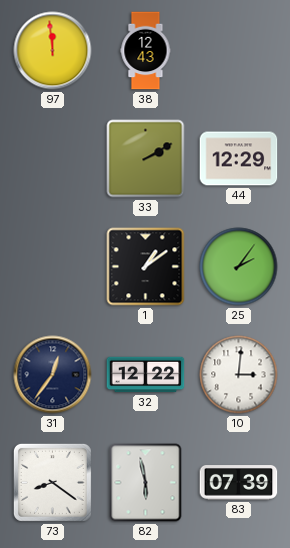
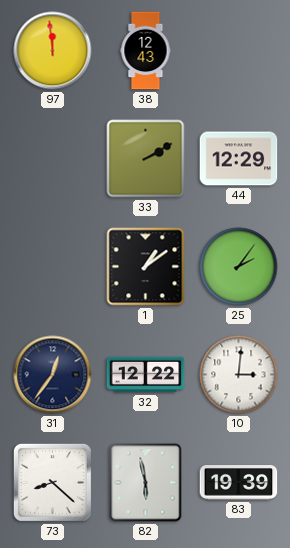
73: 8:21 -> 8:22 (52, 482)
83: 07:39 -> 19:39 (239, 483)
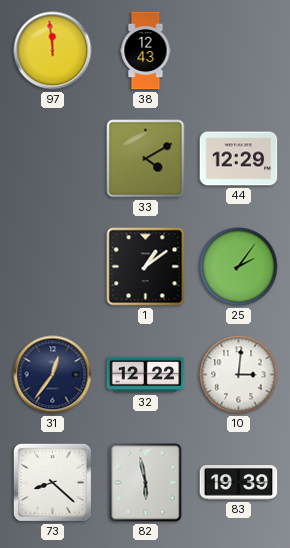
33: 2:10 -> 4:10 (146, 159)
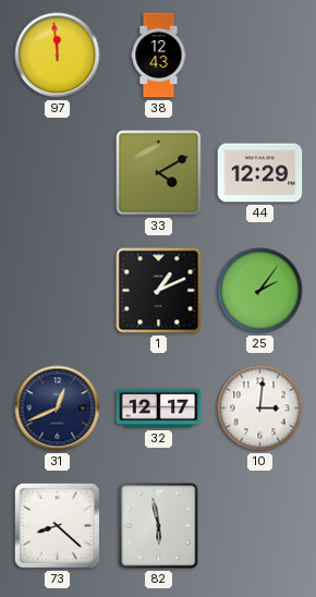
1: 1:09 -> 1:11 (159, 291)
31: 12:36 -> 12:41 (58, 409)
32: 12:22 -> 12:17 (159, 409)
83: 19:39 -> none (239, 483)
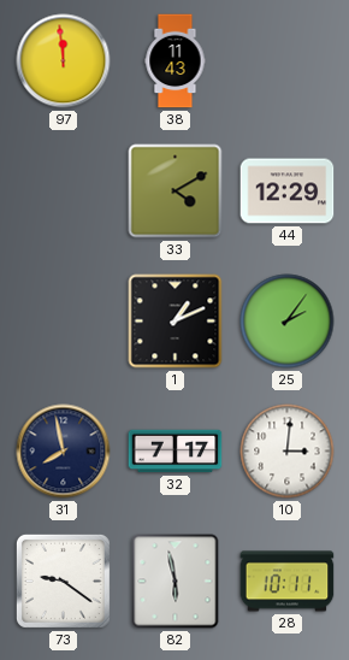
38: 12:43 -> 11:43 (176, 61)
31: 12:41 -> 7:58 (64, 452)
32: 12:17 -> 7:17 (176, 452)
73: 8:22 -> 9:21 (63, 581)
28: none -> 10:11 (288, 582)
